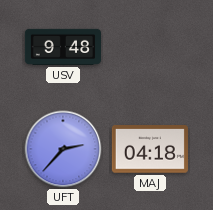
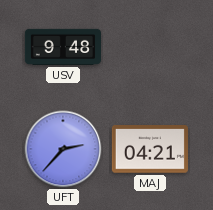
MAJ: 04:18 -> 04:21 (150, 149)
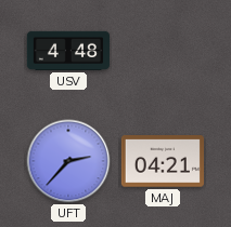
USV: 9:48 -> 4:48 (67, 51)
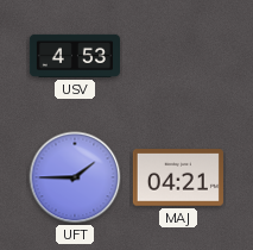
USV: 4:48 -> 4:53 (74, 56)
UFT: 2:37 -> 1:45 (75, 177)
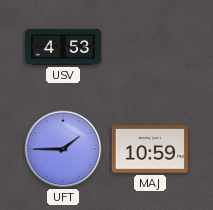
MAJ: 04:21 -> 10:59 (150, 149)
